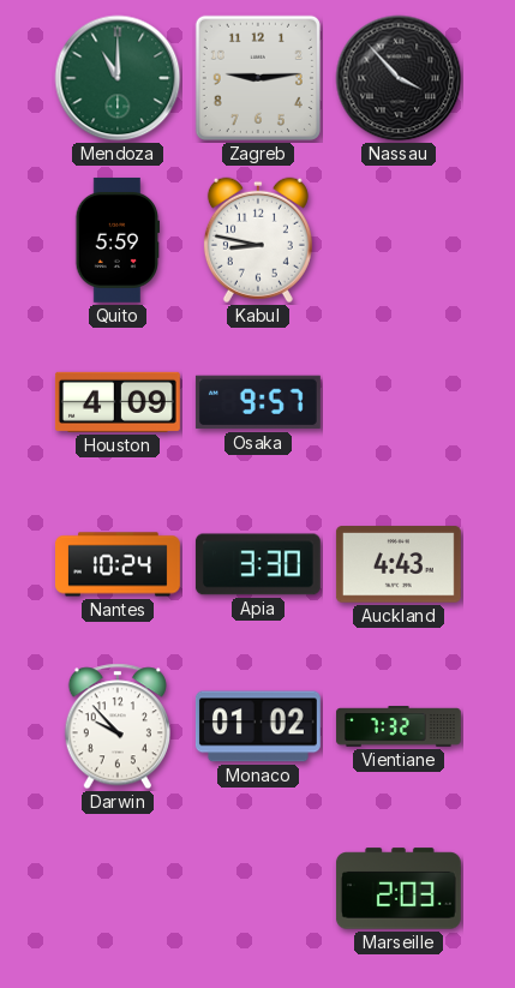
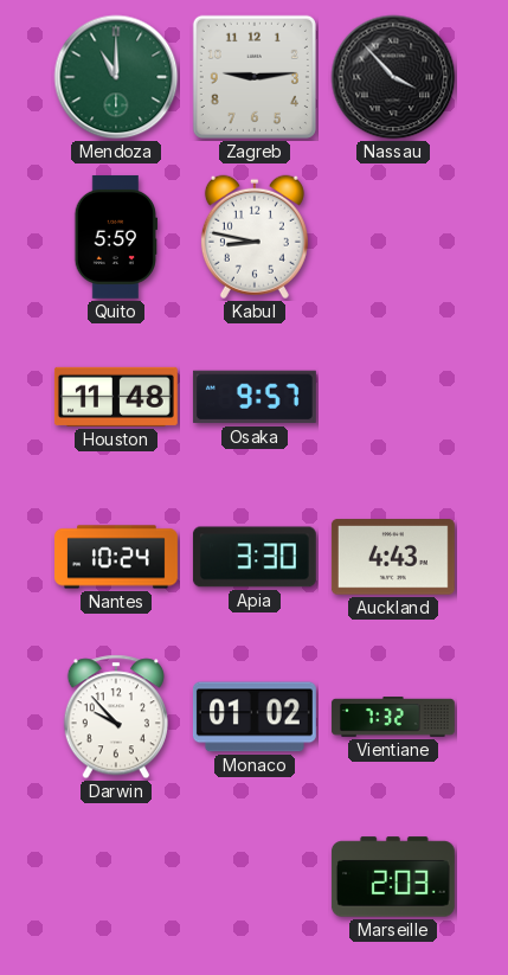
Houston: 4:09 -> 11:48 (116, 397)
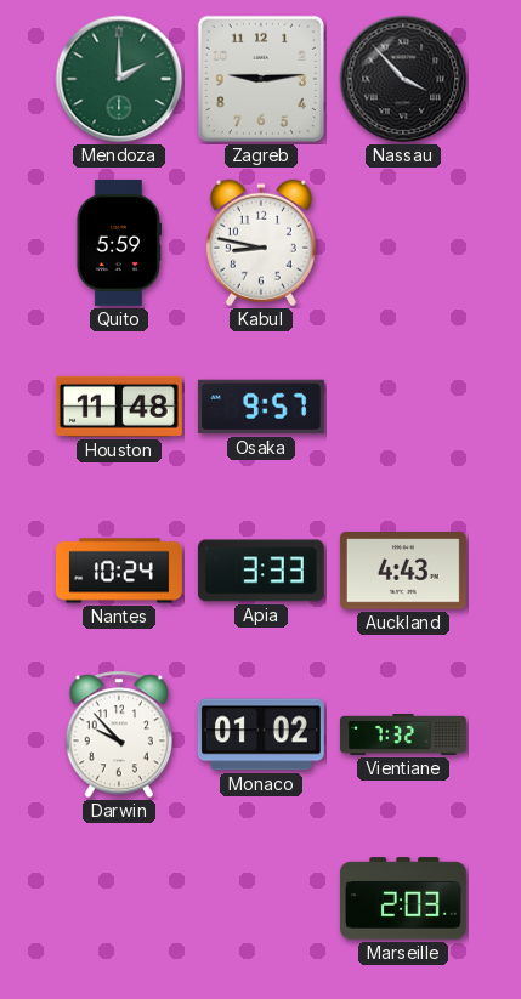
Mendoza: 11:00 -> 2:00 (119, 79)
Apia: 3:30 -> 3:33 (261, 571)
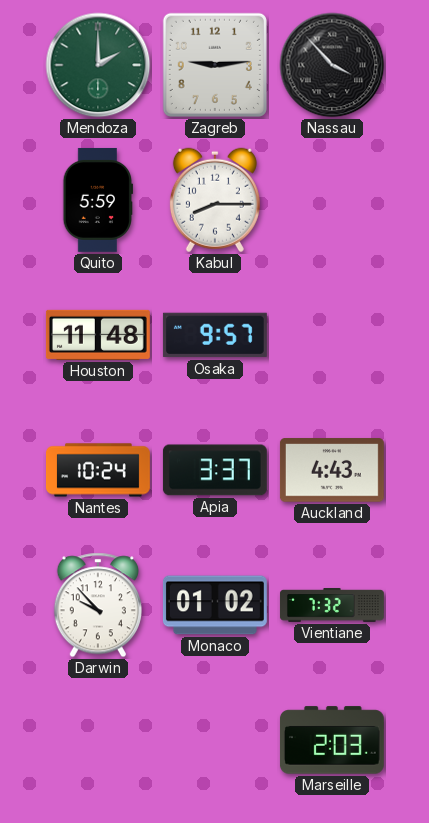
Kabul: 8:47 -> 8:15 (215, 200)
Apia: 3:33 -> 3:37 (215, 470)
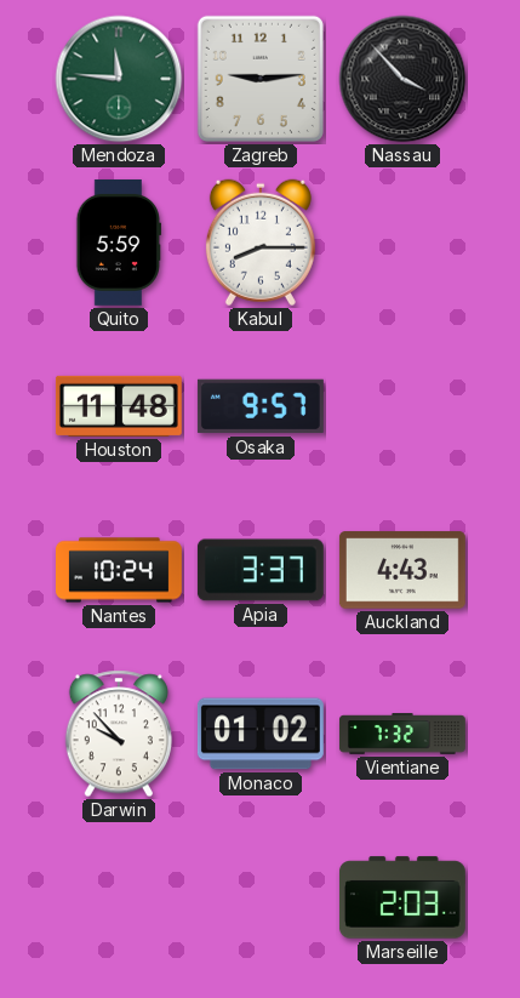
Mendoza: 2:00 -> 11:46 (119, 79)
